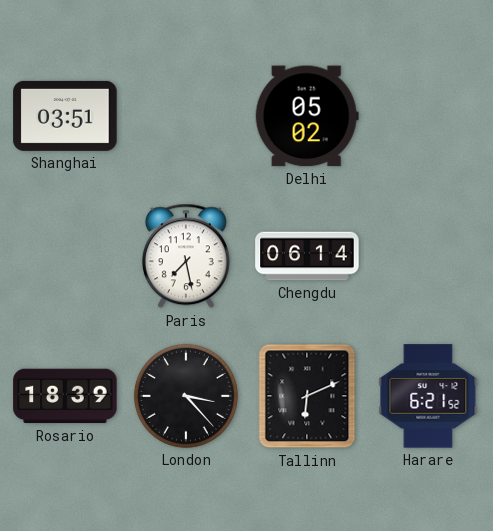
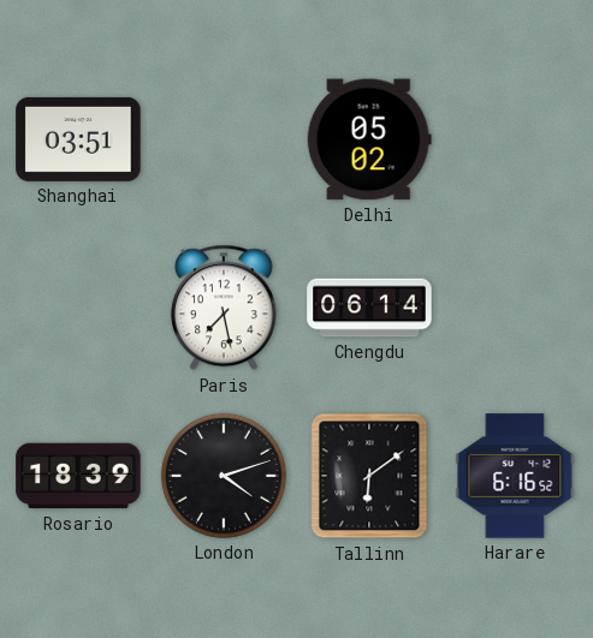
London: 3:23 -> 4:12 (224, 476)
Tallinn: 6:11 -> 6:09 (369, 476)
Harare: 6:21 -> 6:16 (515, 476)
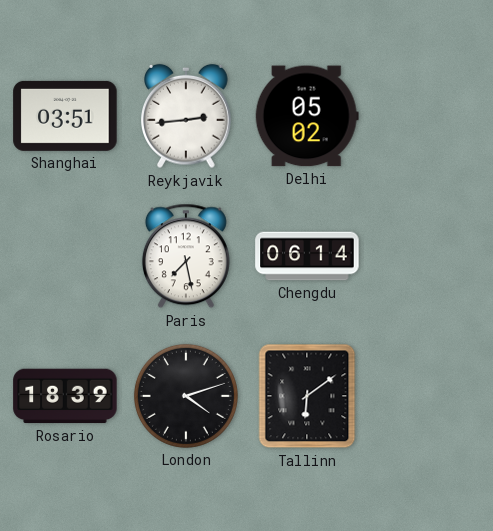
Reykjavik: none -> 2:44 (187, 116)
Harare: 6:16 -> none (515, 476)
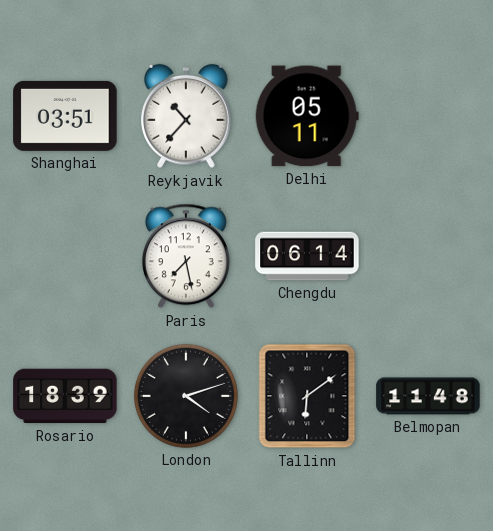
Reykjavik: 2:44 -> 10:37 (187, 116)
Delhi: 05:02 -> 05:11 (307, 116)
Belmopan: none -> 11:48 (428, 396)
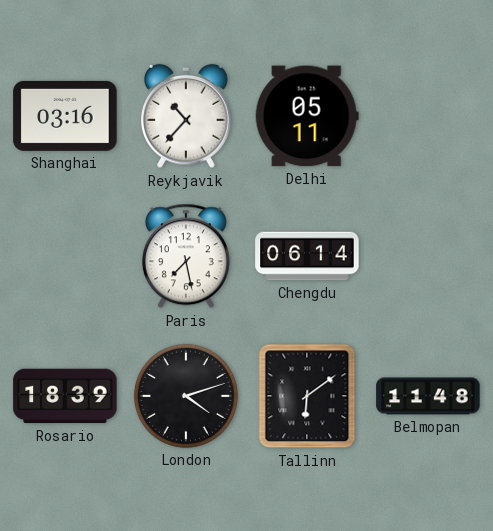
Shanghai: 03:51 -> 03:16 (65, 116)
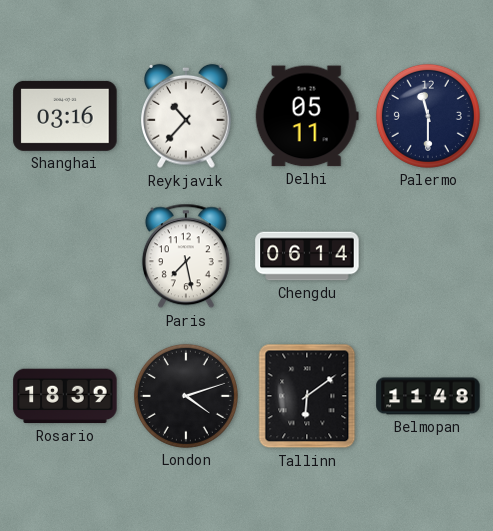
Palermo: none -> 11:30 (428, 116)
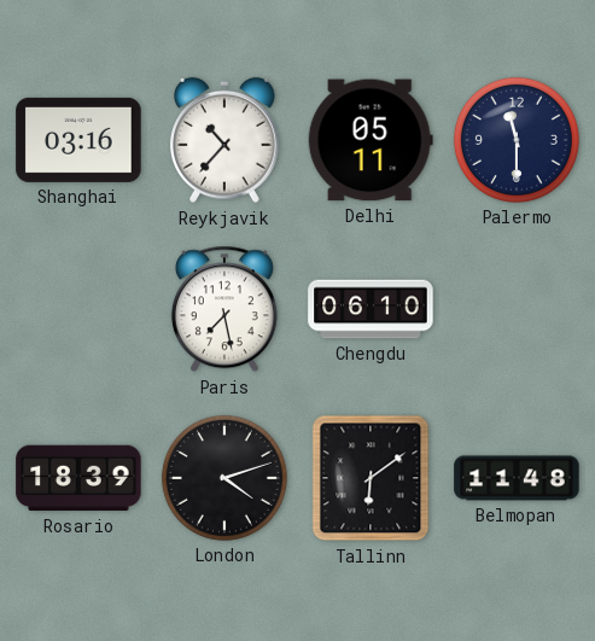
Chengdu: 06:14 -> 06:10 (371, 309)
